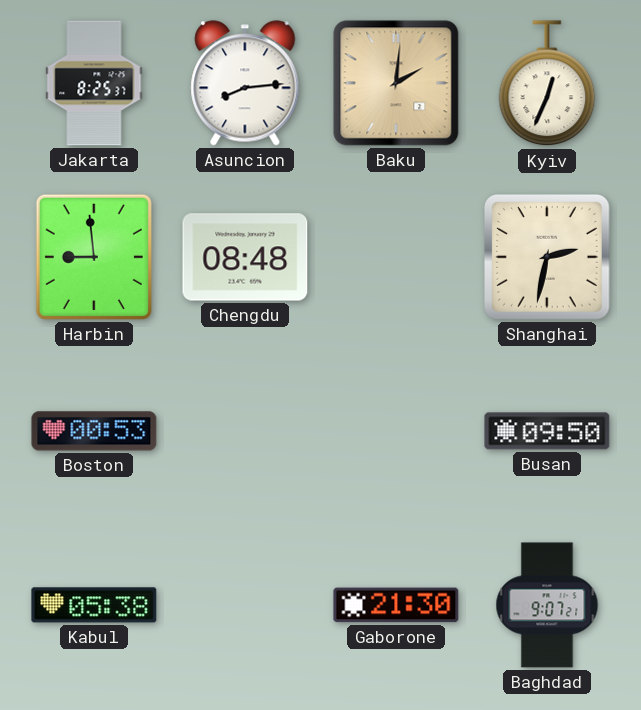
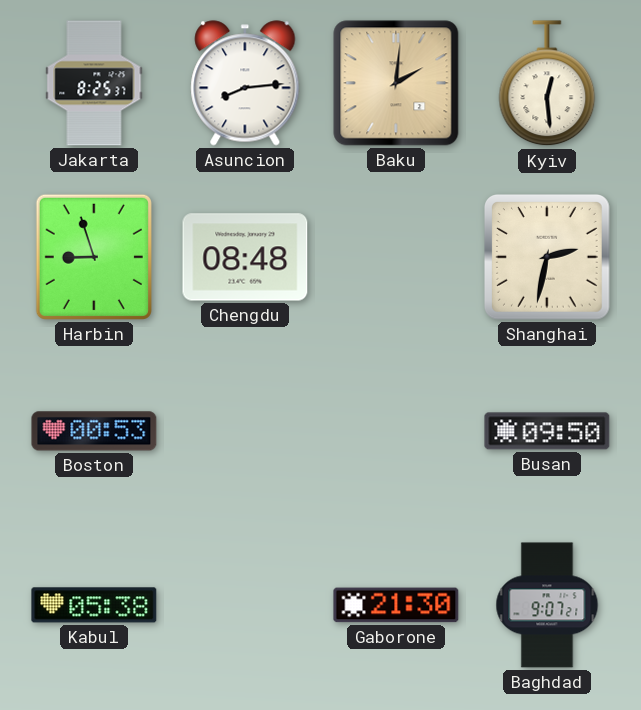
Kyiv: 12:34 -> 12:29 (547, 84)
Harbin: 8:59 -> 8:57 (94, 257)
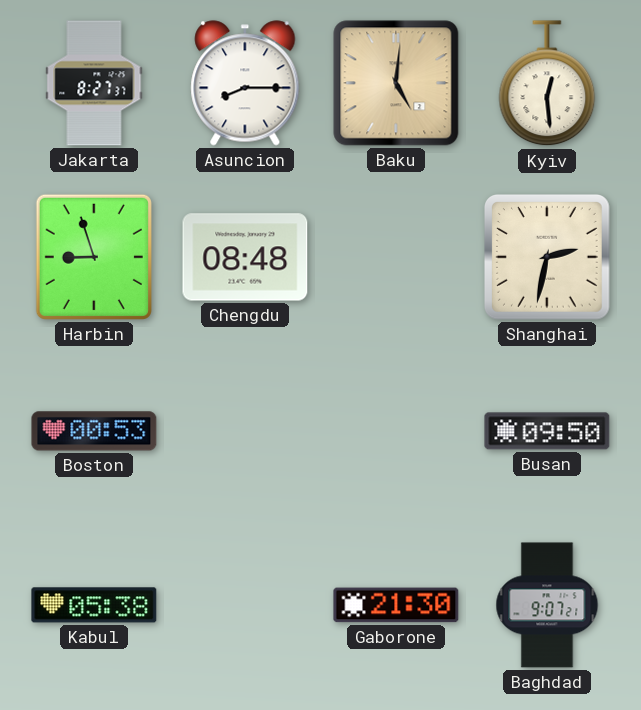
Jakarta: 8:25 -> 8:27 (94, 83)
Asuncion: 8:14 -> 8:15 (245, 83)
Baku: 2:01 -> 5:01 (396, 83)
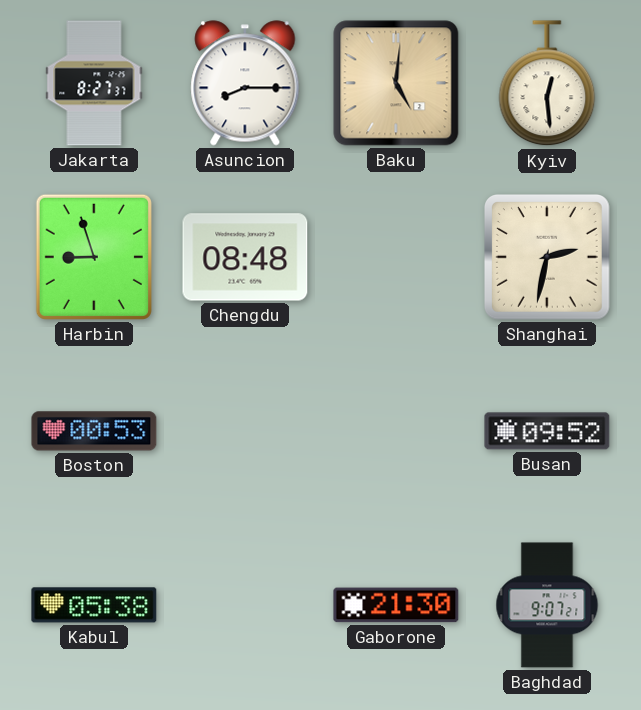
Busan: 09:50 -> 09:52 (547, 431)
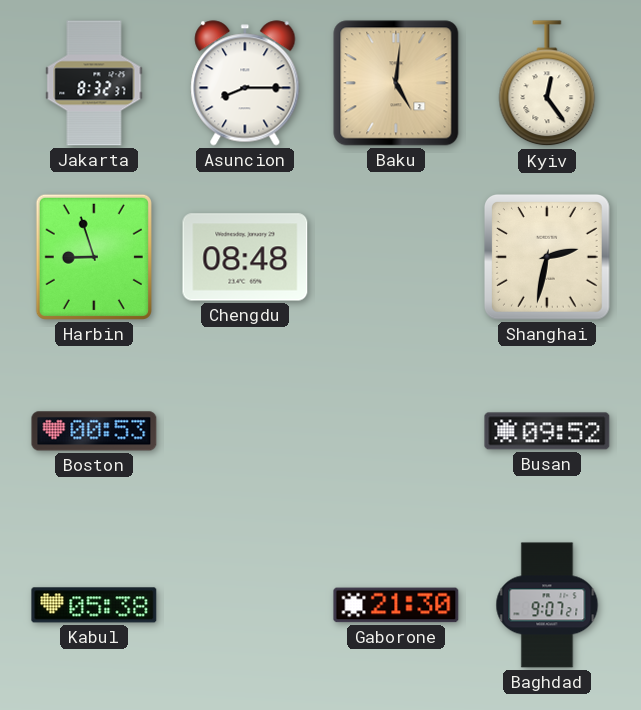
Jakarta: 8:27 -> 8:32 (94, 83)
Kyiv: 12:29 -> 12:24 (547, 84)
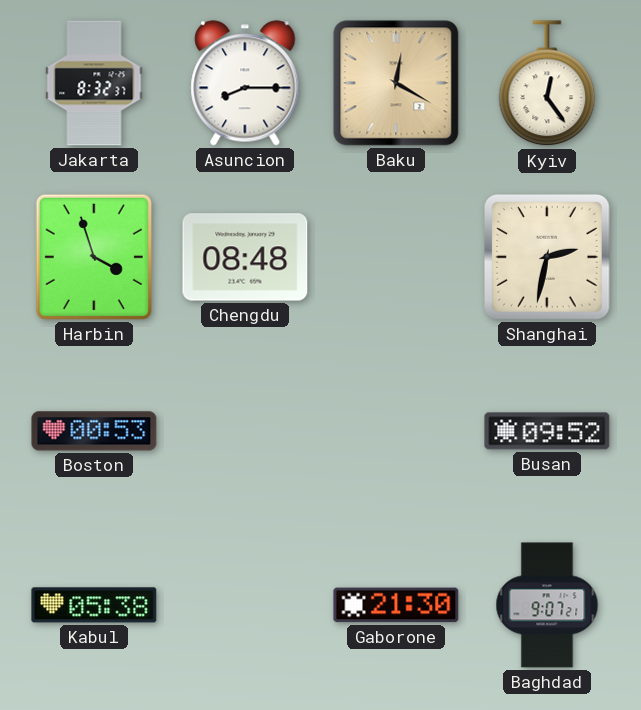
Baku: 5:01 -> 12:20 (396, 83)
Harbin: 8:57 -> 3:57 (94, 257)
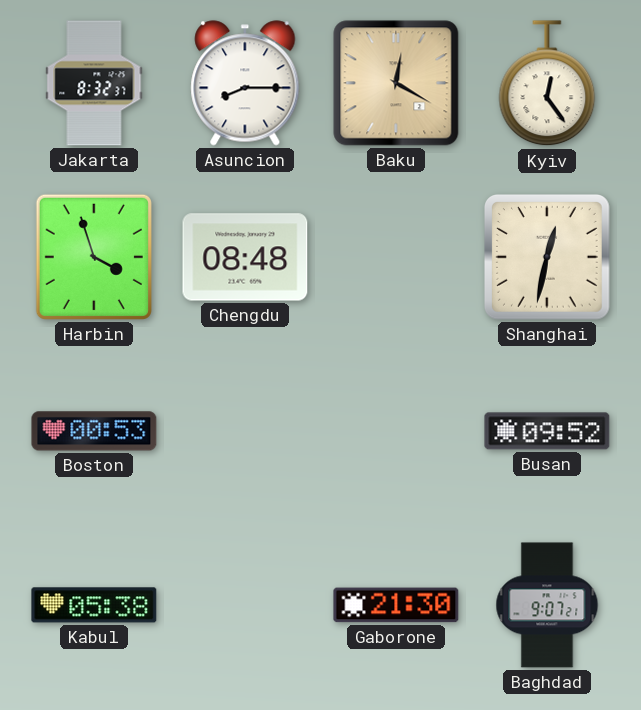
Shanghai: 2:32 -> 12:32 (548, 258)
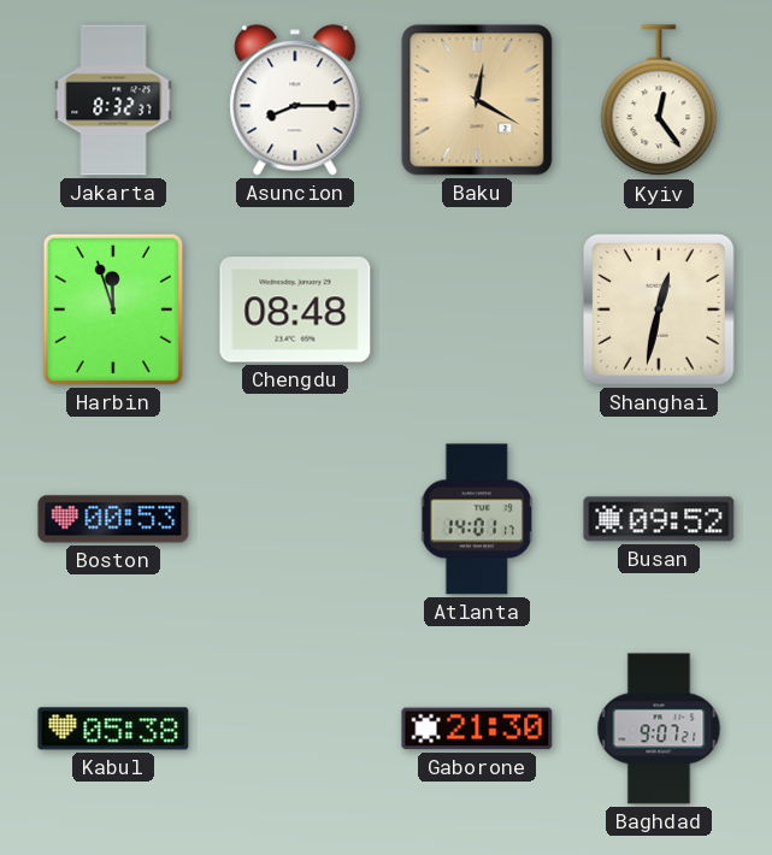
Harbin: 3:57 -> 11:57 (113, 309)
Atlanta: none -> 14:01 (476, 519)
